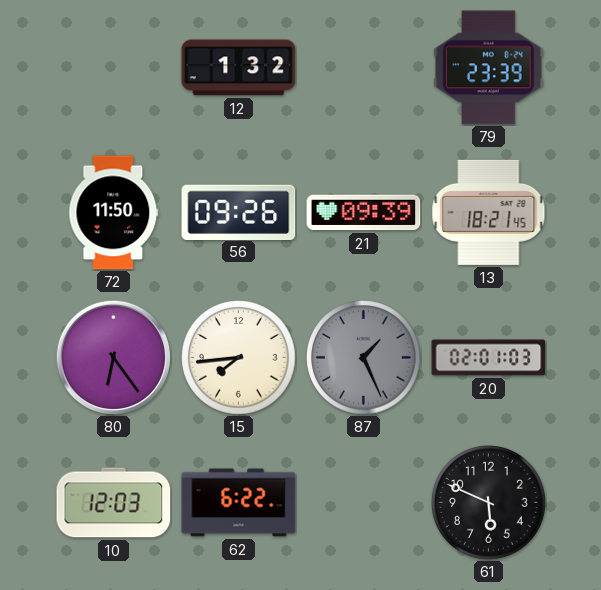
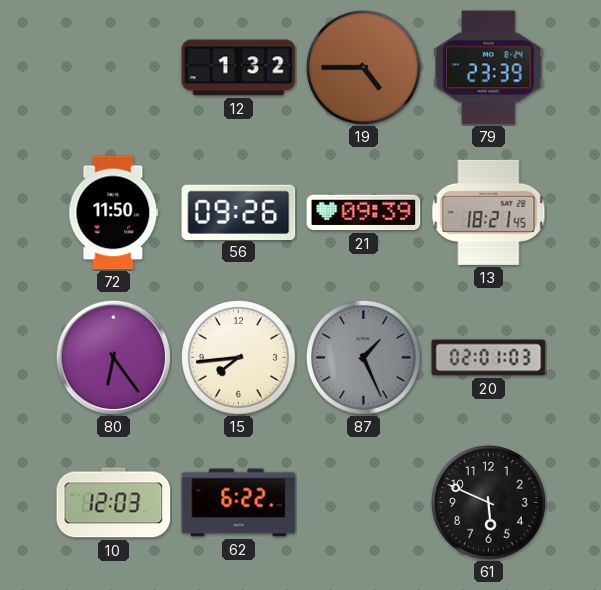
19: none -> 4:45 (364, 68)
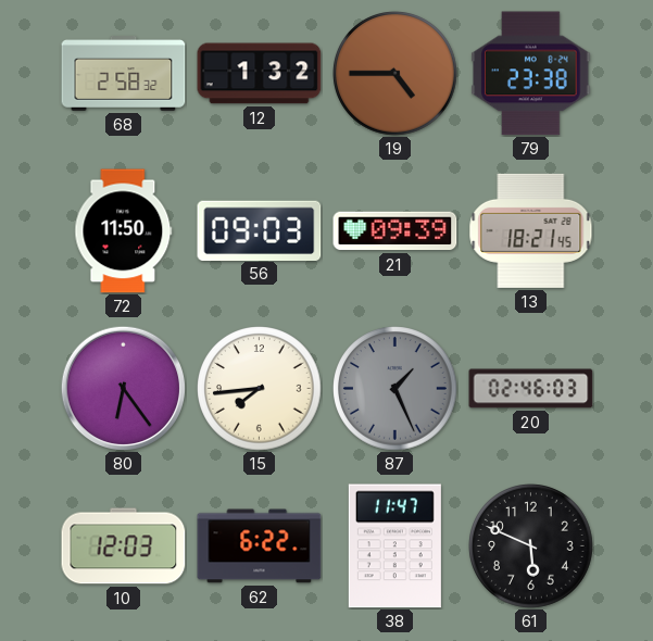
68: none -> 2:58 (124, 74)
79: 23:39 -> 23:38 (531, 74)
56: 09:26 -> 09:03 (260, 230)
20: 02:01 -> 02:46 (531, 389)
38: none -> 11:47 (394, 546)
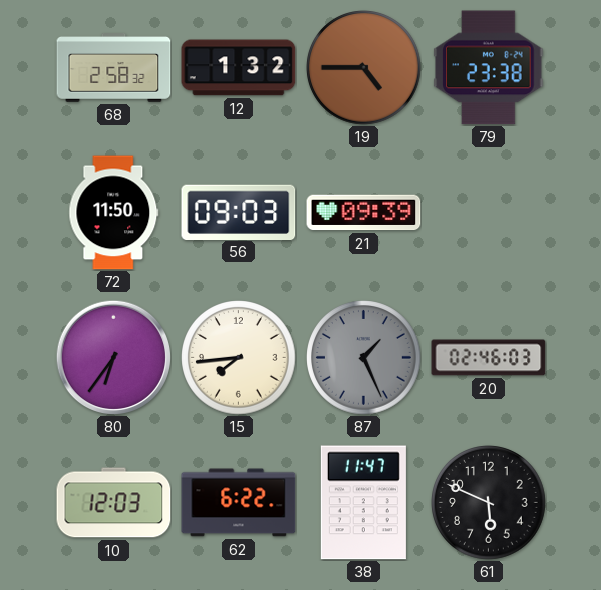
13: 18:21 -> none (531, 230)
80: 6:24 -> 6:36 (113, 357)
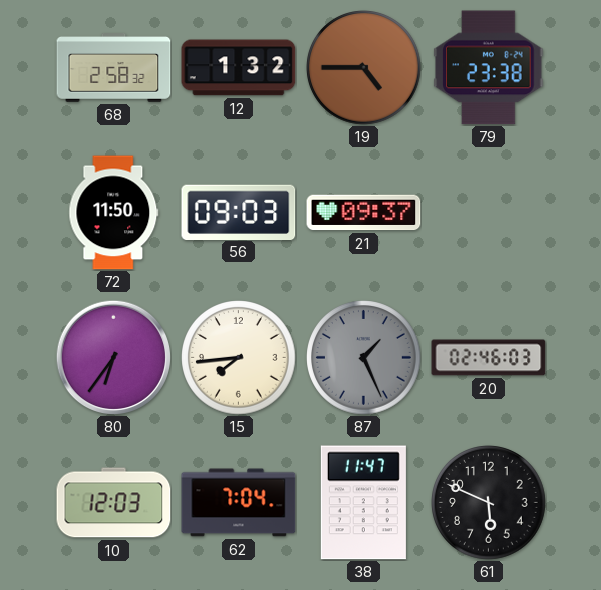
21: 09:39 -> 09:37 (364, 213)
62: 6:22 -> 7:04 (239, 503)
